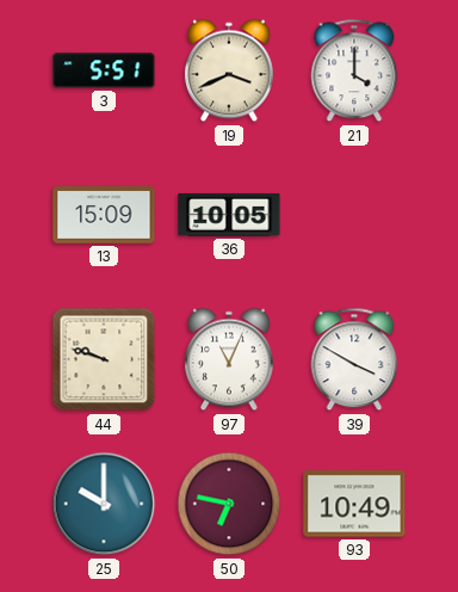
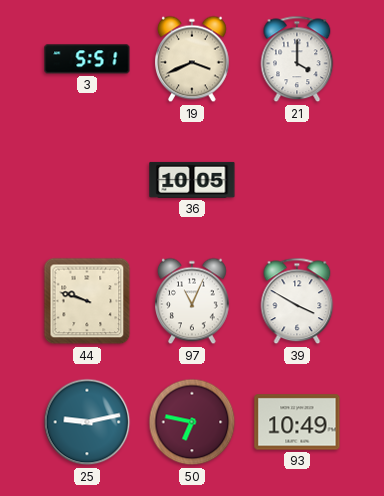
13: 15:09 -> none (104, 215)
25: 10:00 -> 9:13 (87, 422)
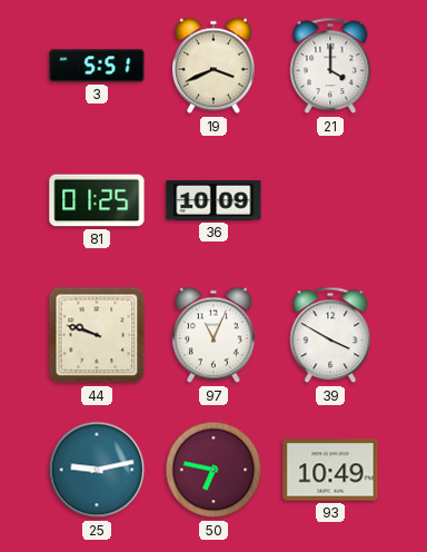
81: none -> 01:25 (97, 200)
36: 10:05 -> 10:09 (213, 200)
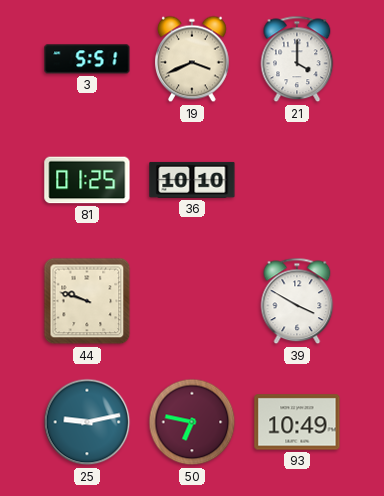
36: 10:09 -> 10:10 (192, 180)
97: 11:04 -> none (215, 335)
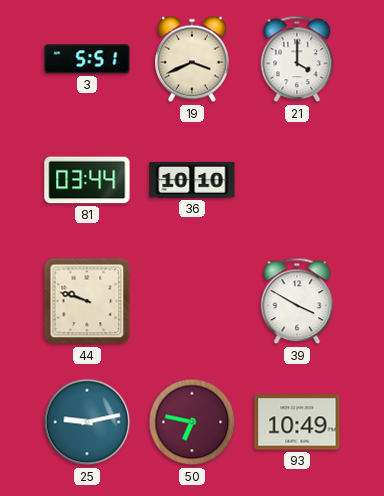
81: 01:25 -> 03:44 (87, 180)
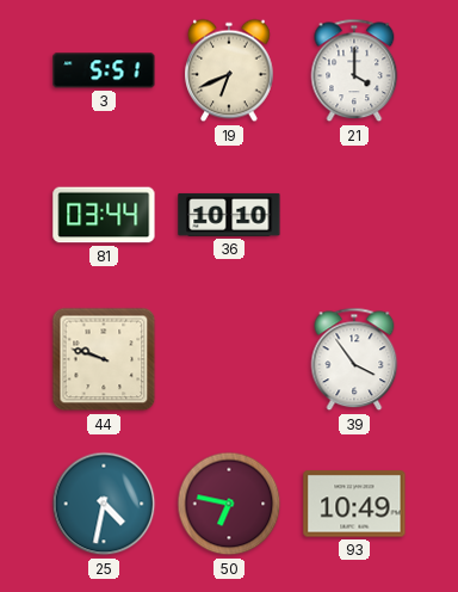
19: 3:41 -> 6:41 (230, 70)
39: 3:50 -> 3:54 (354, 359)
25: 9:13 -> 4:32 (104, 504)
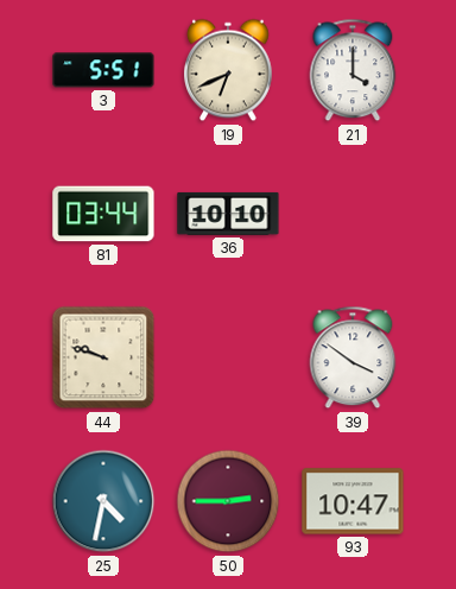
39: 3:54 -> 3:51 (353, 357)
50: 6:47 -> 2:45 (228, 501)
93: 10:49 -> 10:47 (353, 501)
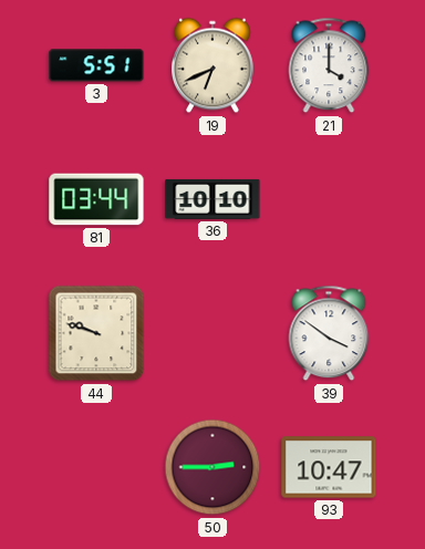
25: 4:32 -> none (103, 501)
